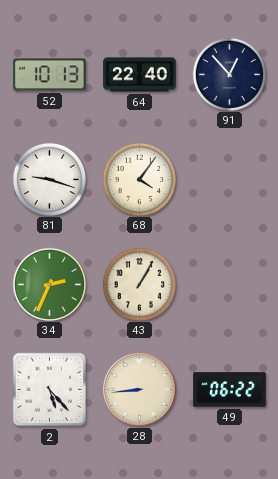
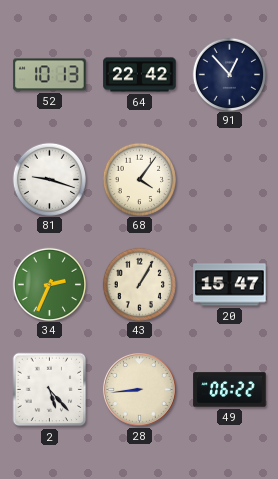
64: 22:40 -> 22:42 (140, 75)
20: none -> 15:47 (230, 285)
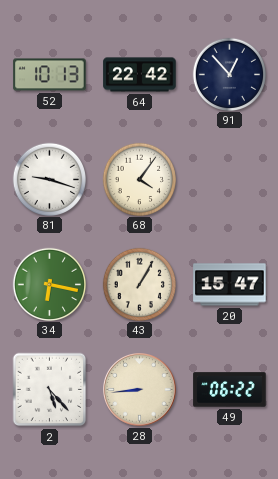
34: 2:34 -> 6:17 (49, 284)
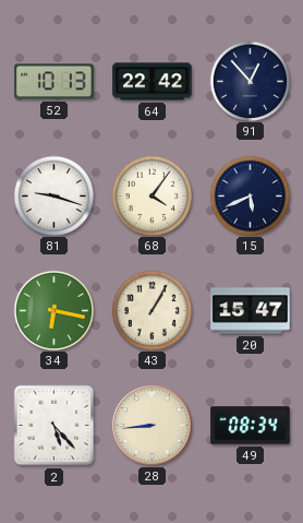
15: none -> 5:41 (250, 195)
49: 06:22 -> 08:34 (251, 426)
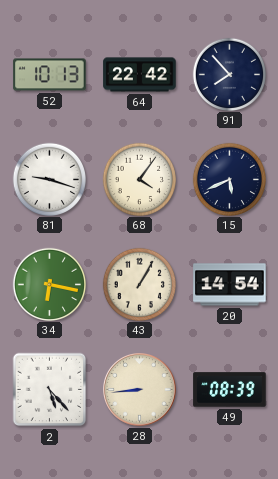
91: 12:53 -> 7:53 (229, 74)
20: 15:47 -> 14:54 (230, 285)
49: 08:34 -> 08:39 (230, 390)
